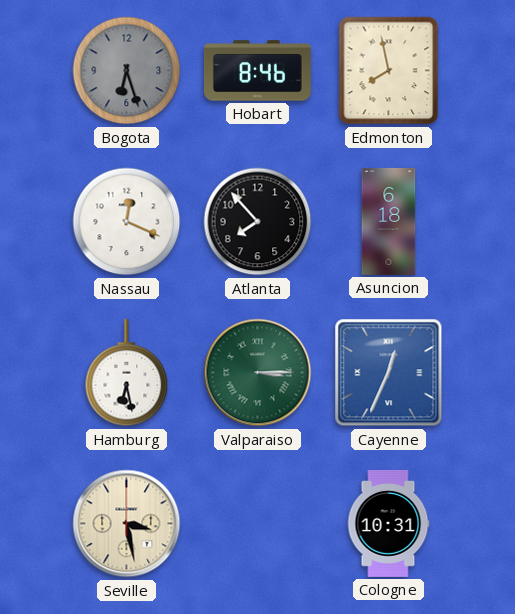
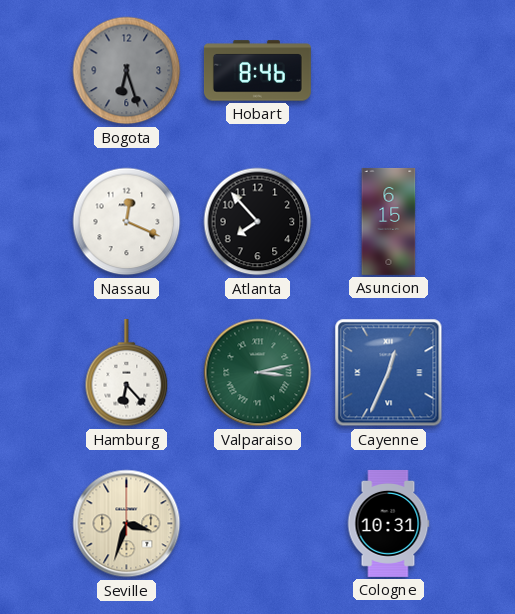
Edmonton: 7:58 -> none (389, 71)
Asuncion: 6:18 -> 6:15 (389, 222)
Hamburg: 6:28 -> 6:23 (127, 373)
Valparaiso: 3:15 -> 3:13 (258, 373)
Seville: 3:28 -> 3:33 (127, 524)
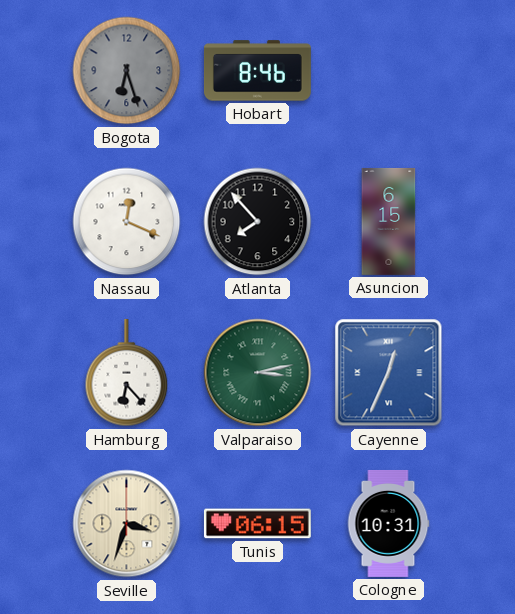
Tunis: none -> 06:15 (257, 524)
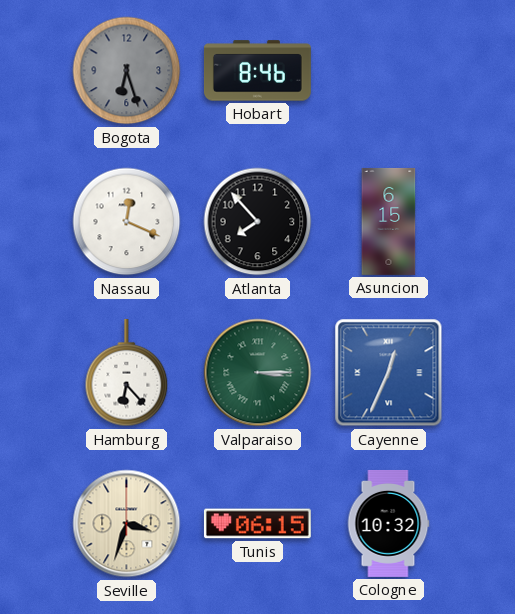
Valparaiso: 3:13 -> 3:15 (258, 373)
Cologne: 10:31 -> 10:32 (388, 523)
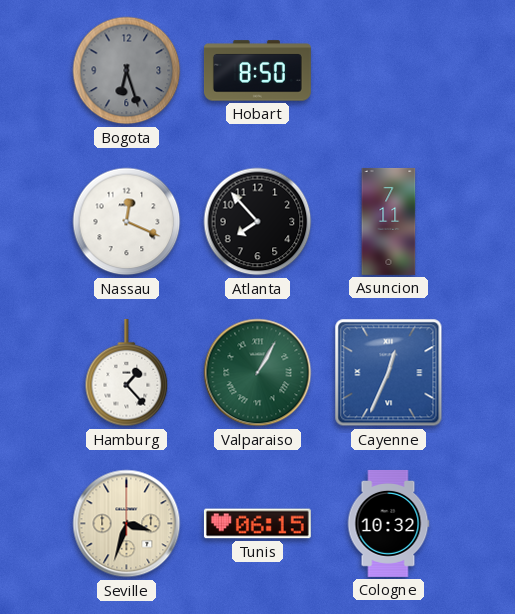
Hobart: 8:46 -> 8:50 (257, 71)
Asuncion: 6:15 -> 7:11 (389, 222)
Hamburg: 6:23 -> 1:23 (127, 373)
Valparaiso: 3:15 -> 1:05 (258, 373)
